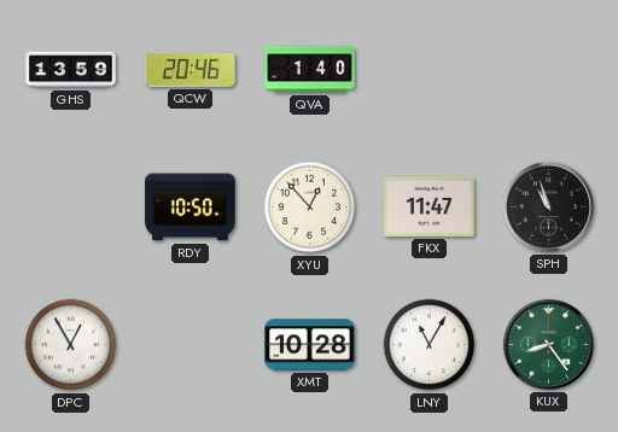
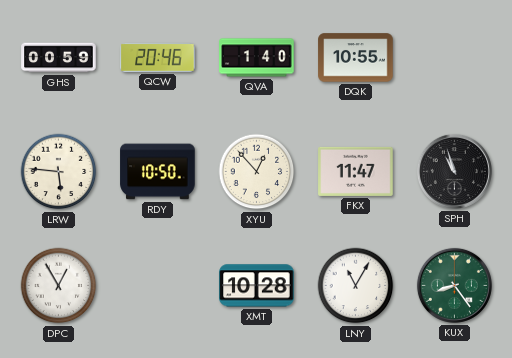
GHS: 13:59 -> 00:59 (59, 58)
DQK: none -> 10:55 (356, 58)
LRW: none -> 5:46 (59, 172)
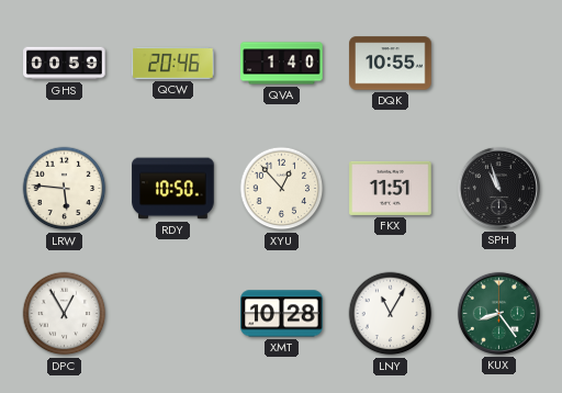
FKX: 11:47 -> 11:51 (391, 188)
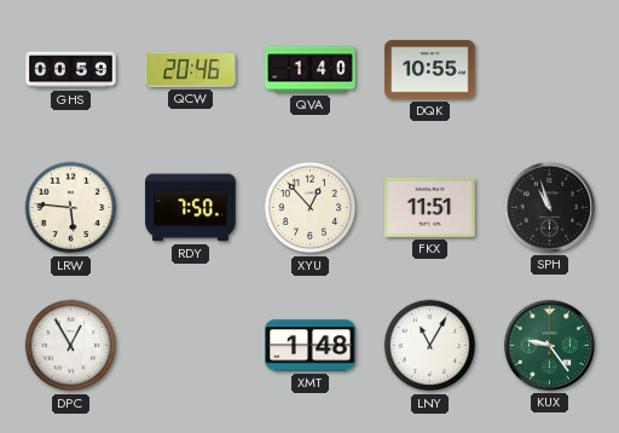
RDY: 10:50 -> 7:50 (191, 208)
XMT: 10:28 -> 1:48 (311, 346)
KUX: 8:24 -> 9:24 (549, 345)
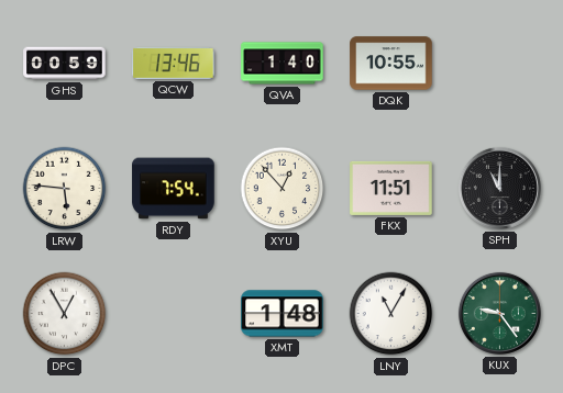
QCW: 20:46 -> 13:46 (174, 63)
RDY: 7:50 -> 7:54 (174, 189)
SPH: 10:57 -> 11:00 (499, 188)
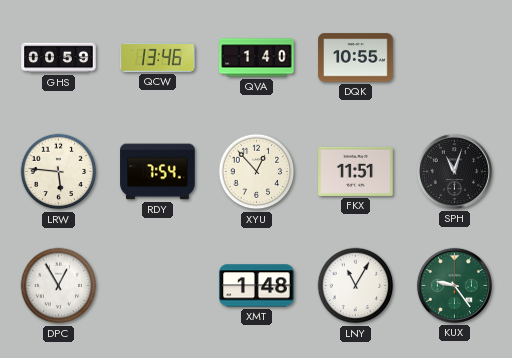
SPH: 11:00 -> 11:03 (454, 171)
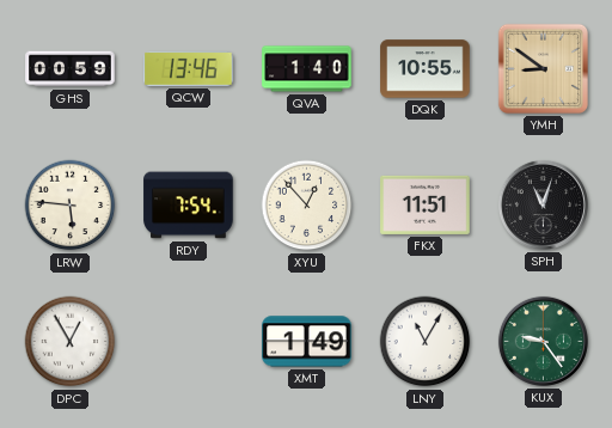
YMH: none -> 8:51 (543, 68)
XMT: 1:48 -> 1:49 (307, 342)
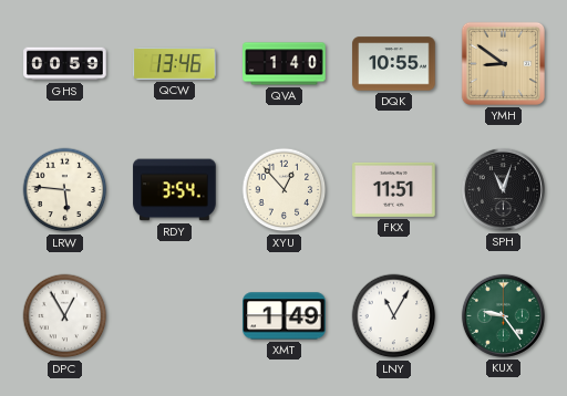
RDY: 7:54 -> 3:54 (175, 190)
